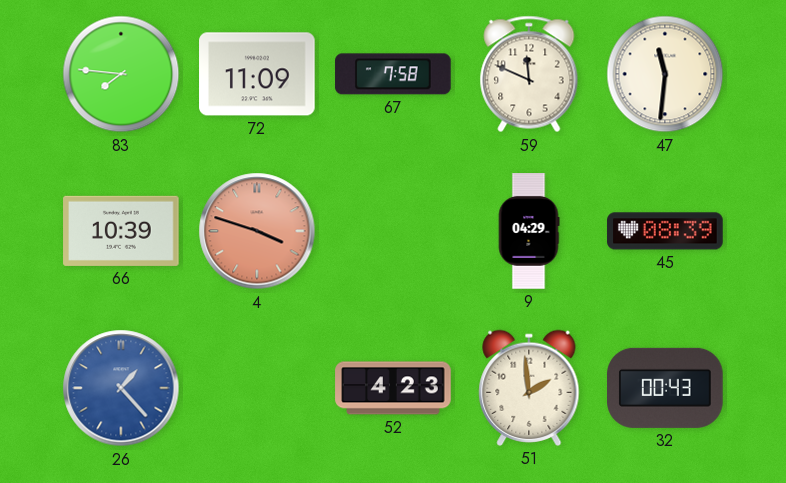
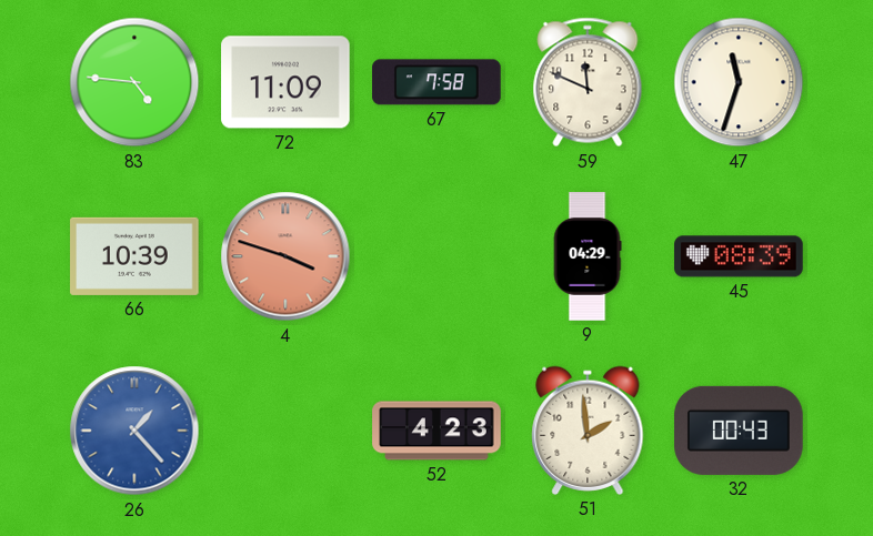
83: 7:46 -> 4:46 (134, 82)
47: 11:31 -> 11:33 (739, 82)
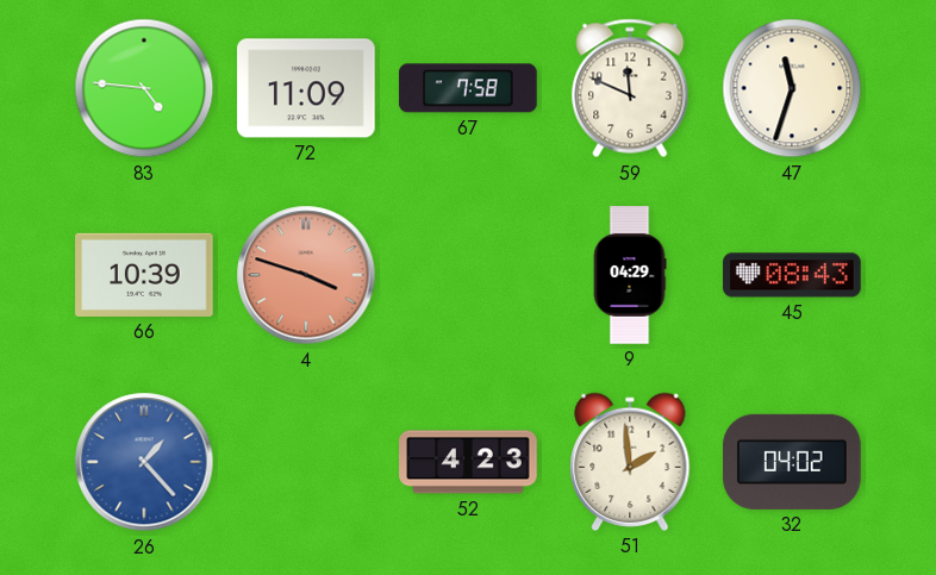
45: 08:39 -> 08:43 (792, 275)
32: 00:43 -> 04:02 (792, 462)
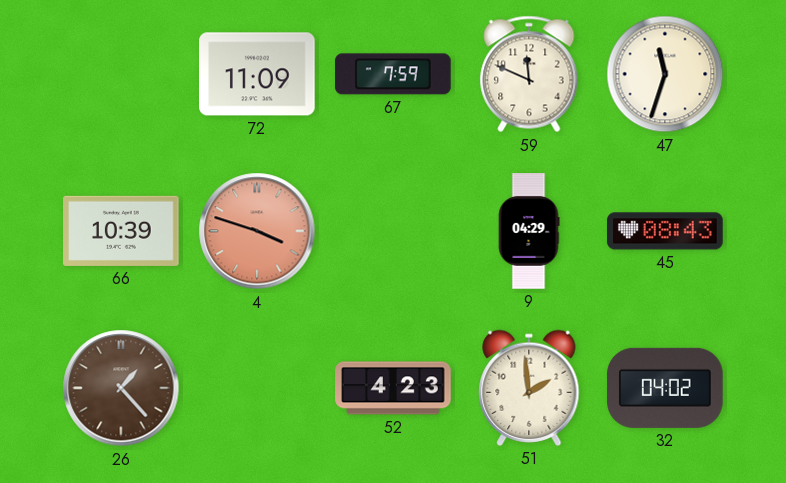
83: 4:46 -> none (144, 88)
67: 7:58 -> 7:59 (393, 74)
26 dial: blue -> brown (121, 388)
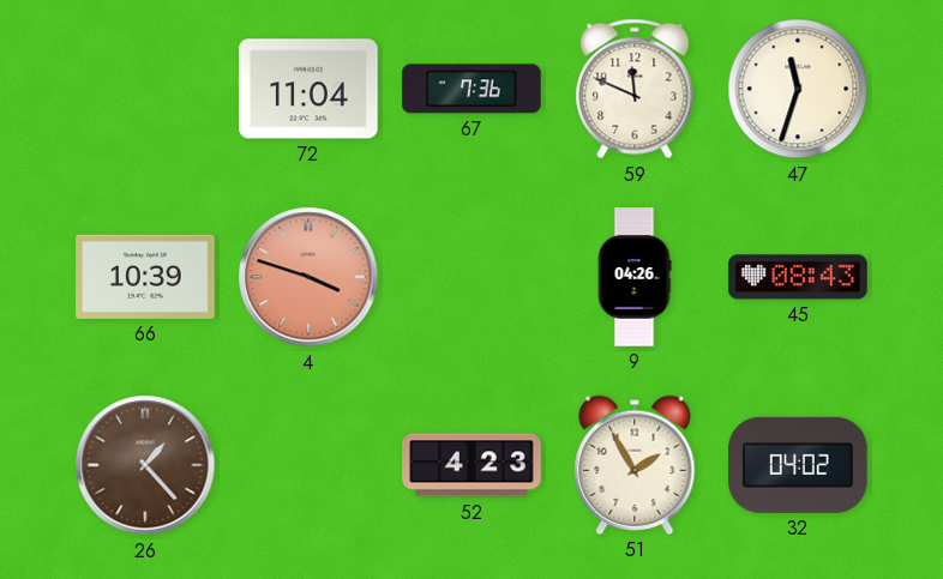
72: 11:09 -> 11:04 (308, 89)
67: 7:59 -> 7:36 (472, 89)
9: 04:29 -> 04:26 (635, 277)
51: 1:59 -> 1:55 (635, 465)
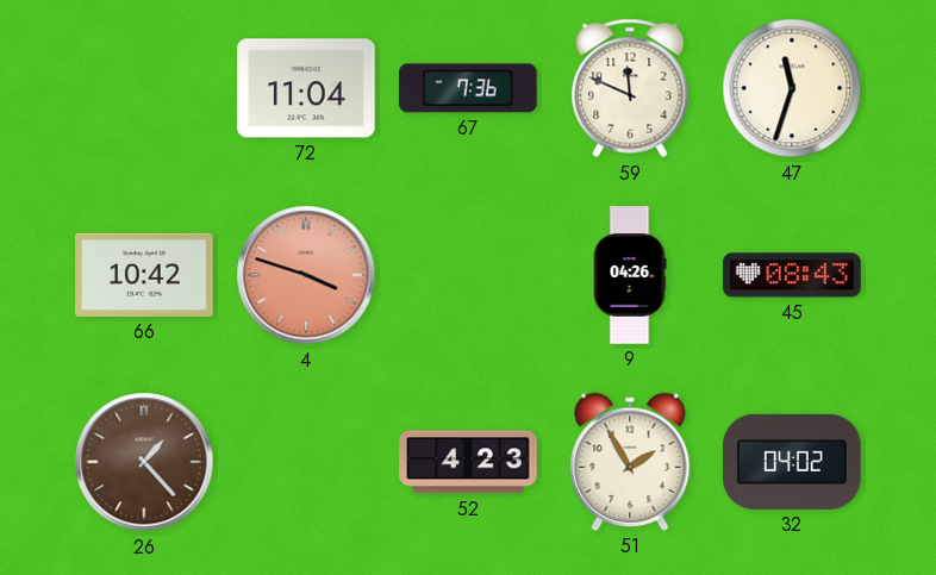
66: 10:39 -> 10:42 (144, 275)
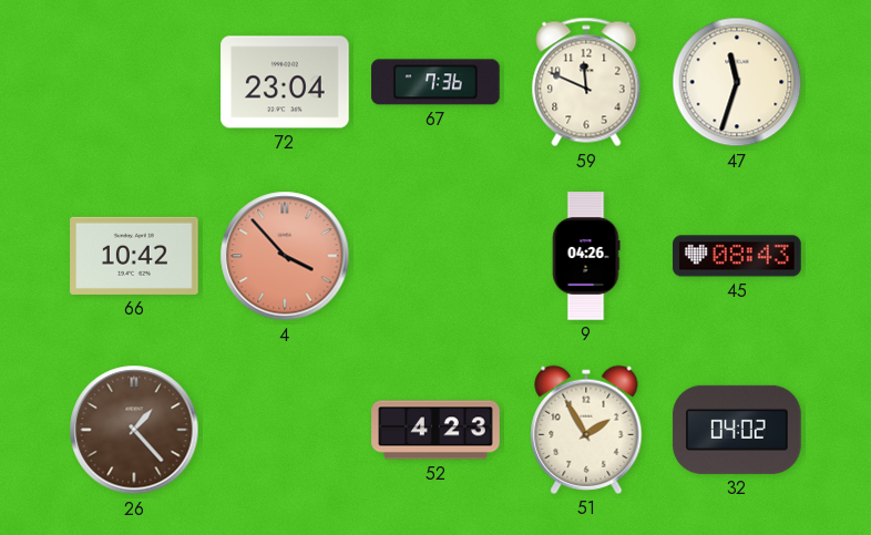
72: 11:04 -> 23:04 (285, 82)
4: 3:48 -> 3:53 (285, 256)
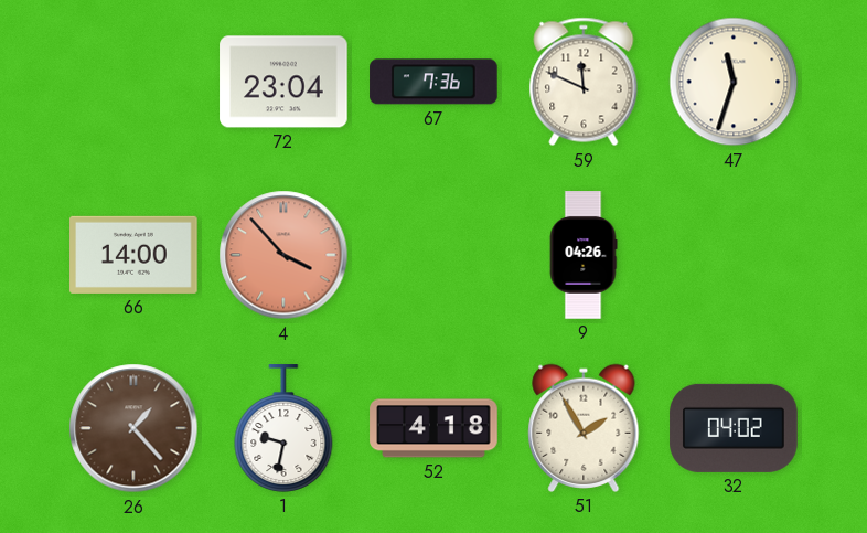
66: 10:42 -> 14:00 (133, 255)
45: 08:43 -> none (737, 256)
1: none -> 9:32 (283, 428)
52: 4:23 -> 4:18 (433, 428)
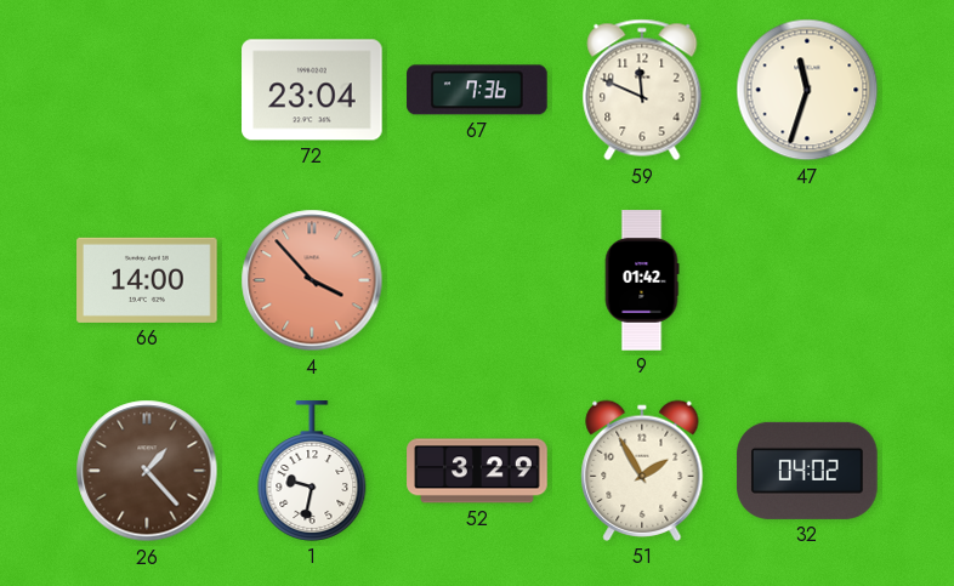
9: 04:26 -> 01:42 (642, 280)
52: 4:18 -> 3:29 (477, 471)
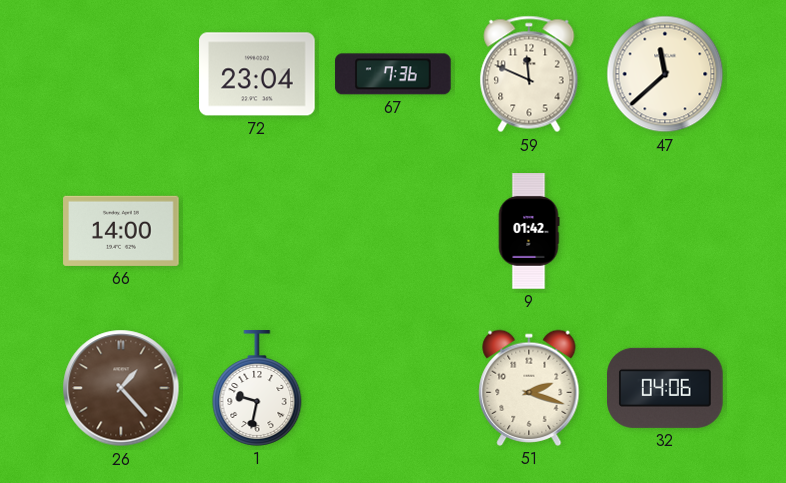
47: 11:33 -> 11:38 (665, 74)
4: 3:53 -> none (312, 280)
52: 3:29 -> none (477, 471)
51: 1:55 -> 2:18 (529, 388)
32: 04:02 -> 04:06 (665, 388)
